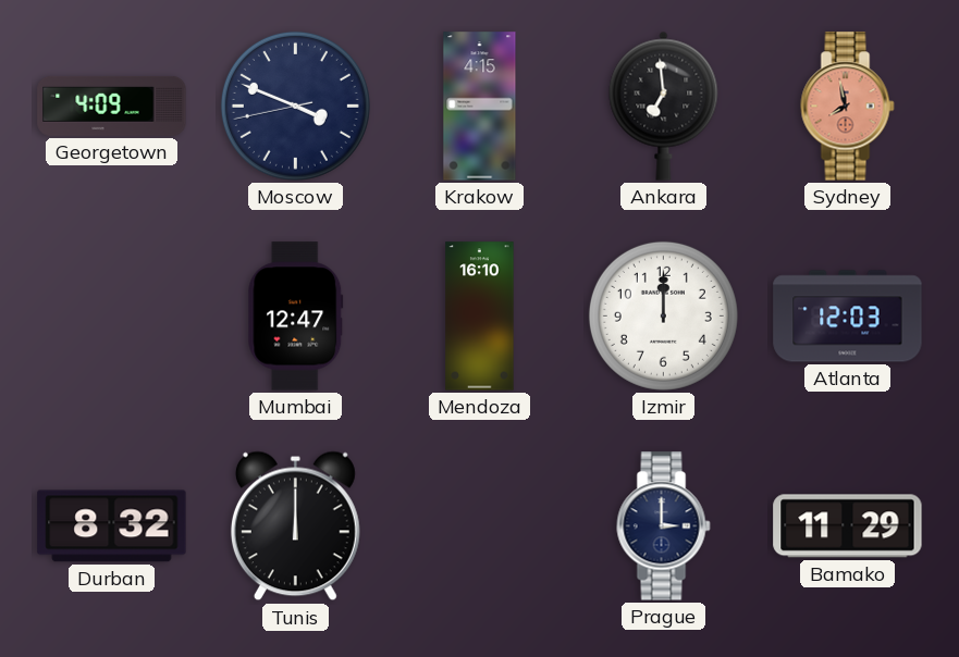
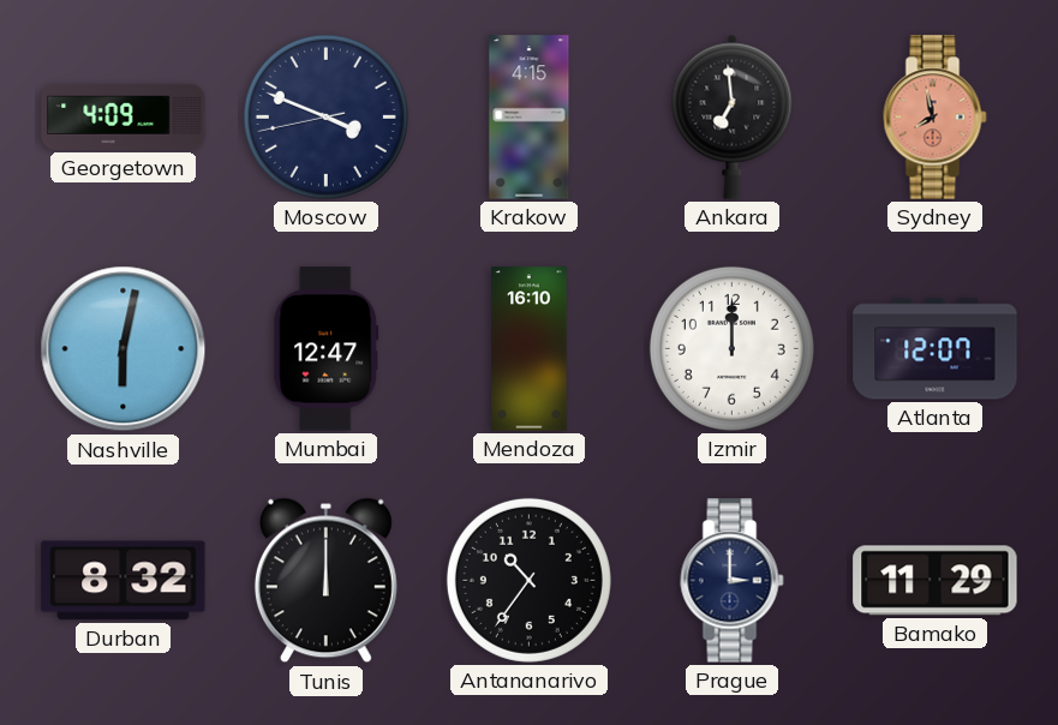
Nashville: none -> 6:02 (124, 349)
Atlanta: 12:03 -> 12:07 (936, 349)
Antananarivo: none -> 10:36 (528, 580)
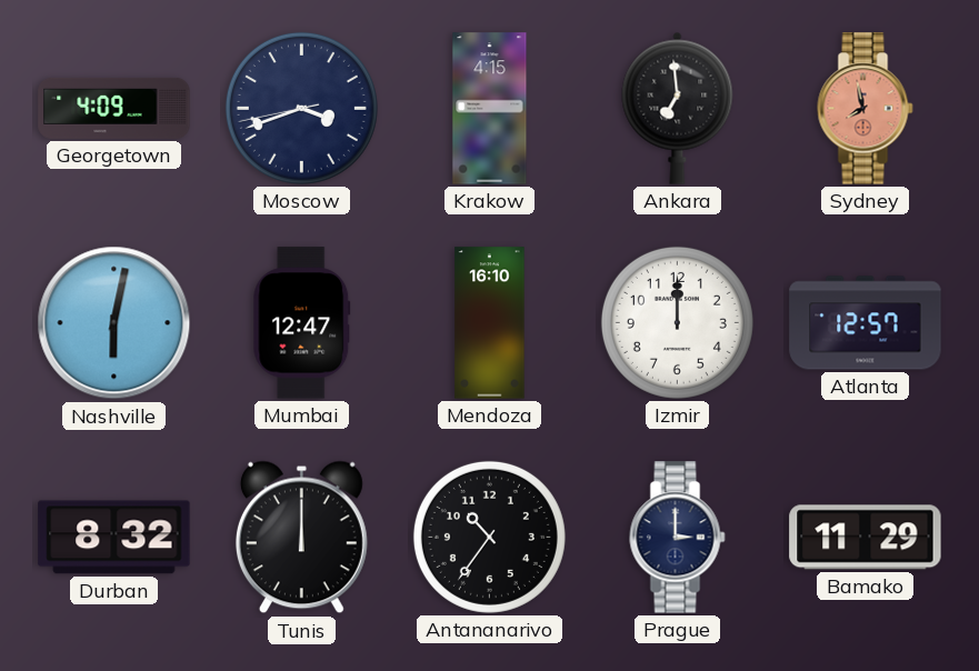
Moscow: 3:48 -> 3:41 (301, 108)
Atlanta: 12:07 -> 12:57 (866, 323)
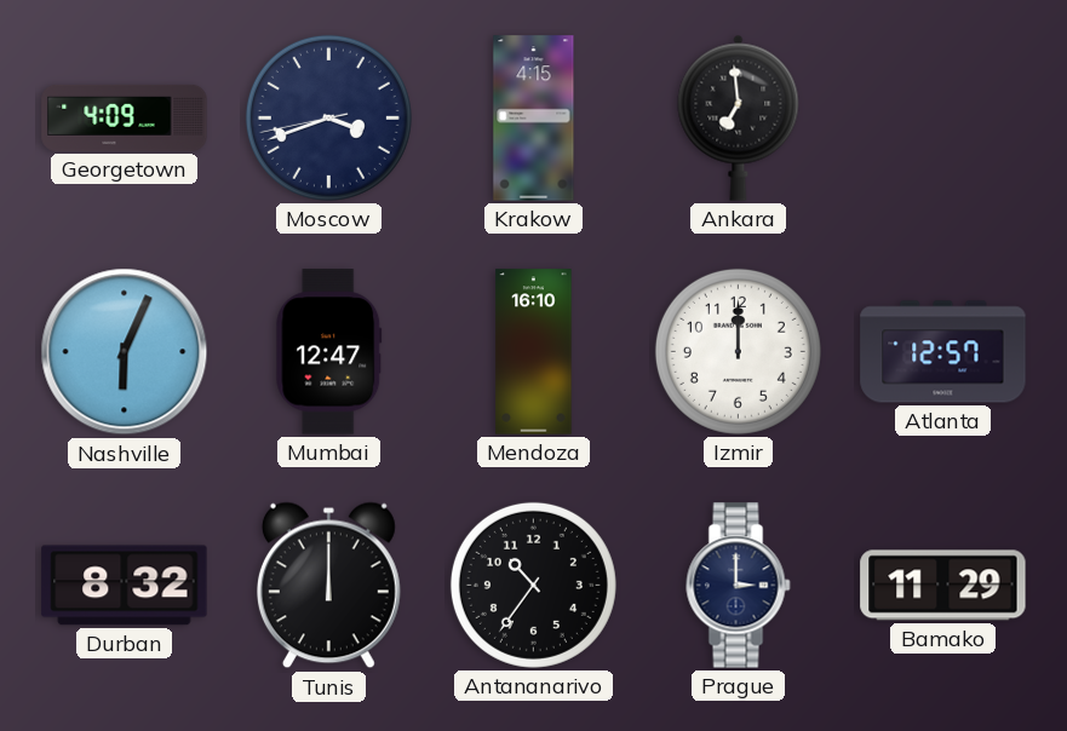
Sydney: 7:58 -> none (866, 109)
Nashville: 6:02 -> 6:04 (125, 352)
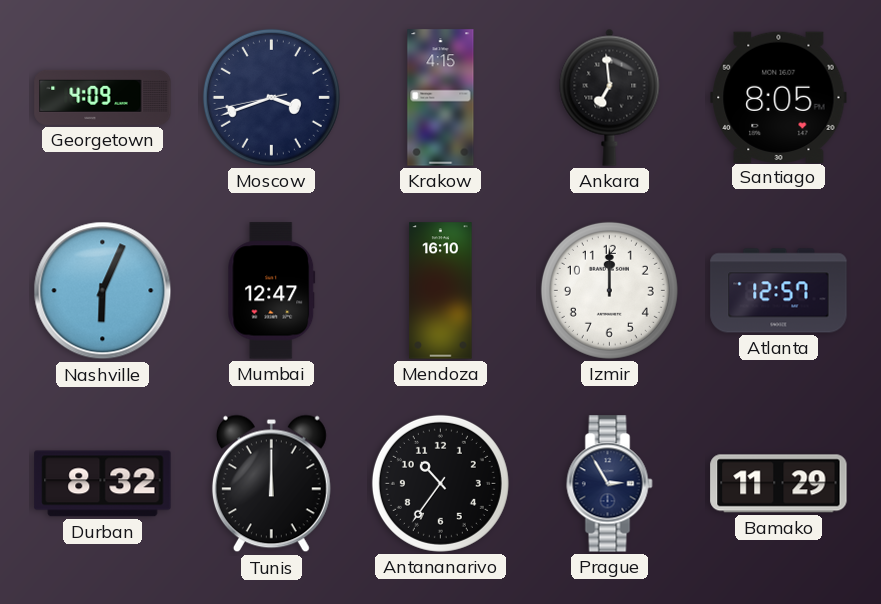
Santiago: none -> 8:05 (779, 97)
Prague: 3:00 -> 2:55 (610, 484)
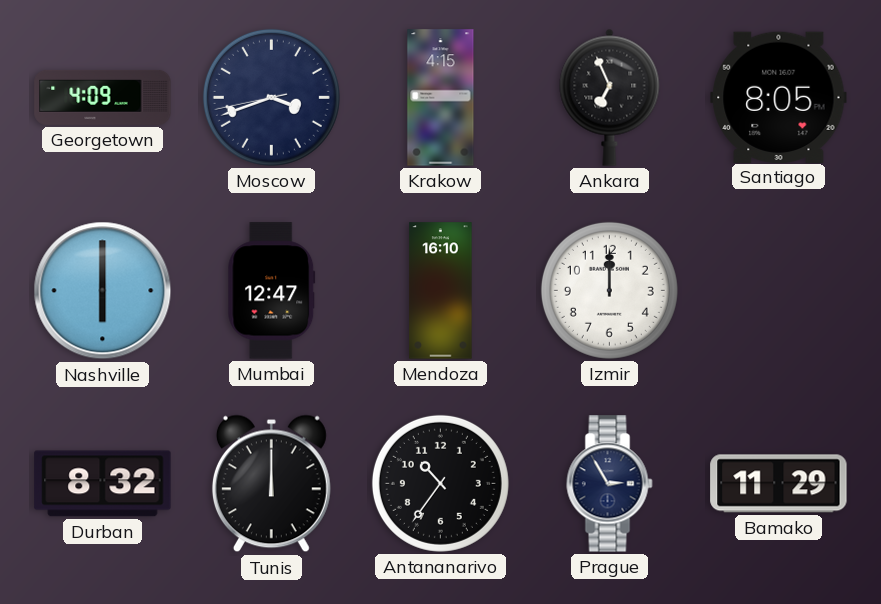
Ankara: 6:59 -> 6:56 (610, 97)
Nashville: 6:04 -> 6:00 (103, 291)
Atlanta: 12:57 -> none (779, 291)
